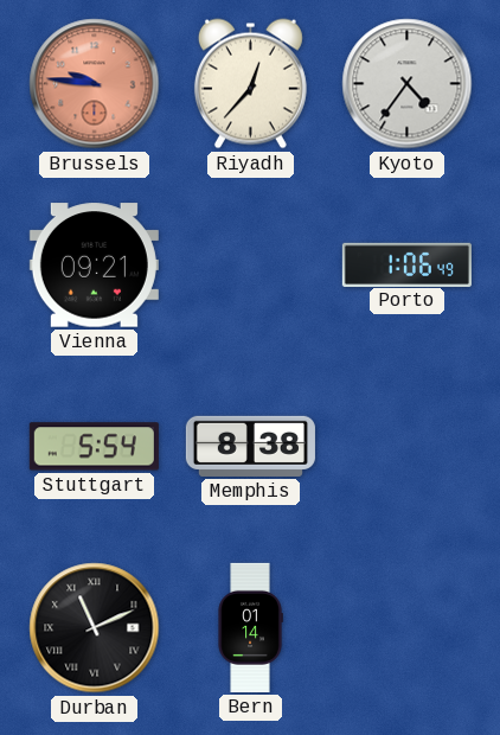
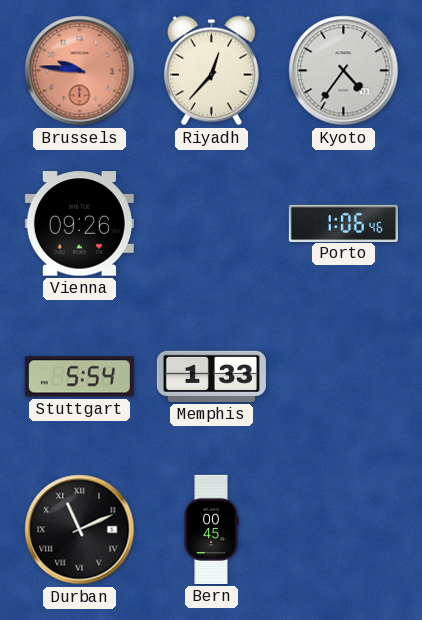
Vienna: 09:21 -> 09:26 (79, 224)
Porto: 1:06:49 -> 1:06:46 (343, 223)
Memphis: 8:38 -> 1:33 (211, 376)
Bern: 01:14 -> 00:45 (211, 529)
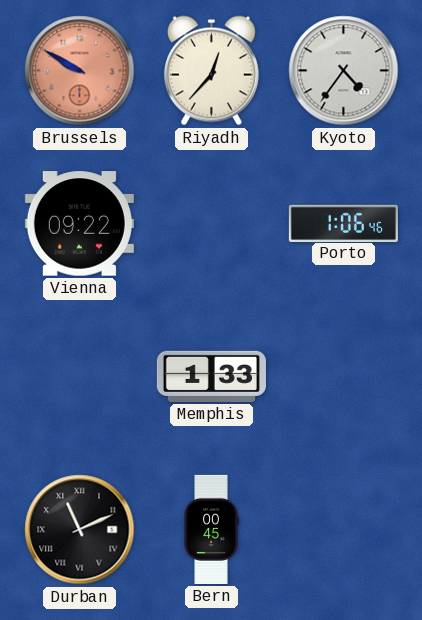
Brussels: 9:46 -> 9:50 (80, 71)
Vienna: 09:26 -> 09:22 (79, 224)
Stuttgart: 5:54 -> none (79, 377)
